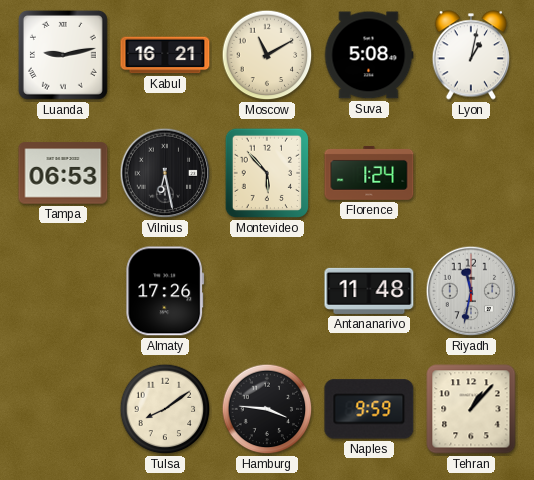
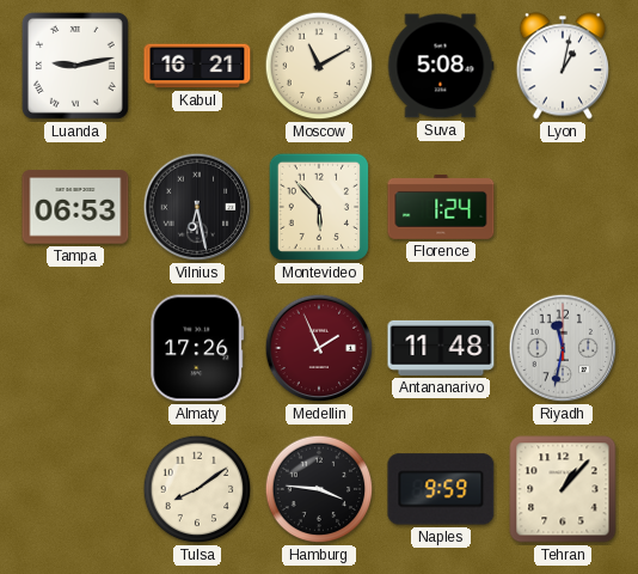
Medellin: none -> 1:56 (319, 348)
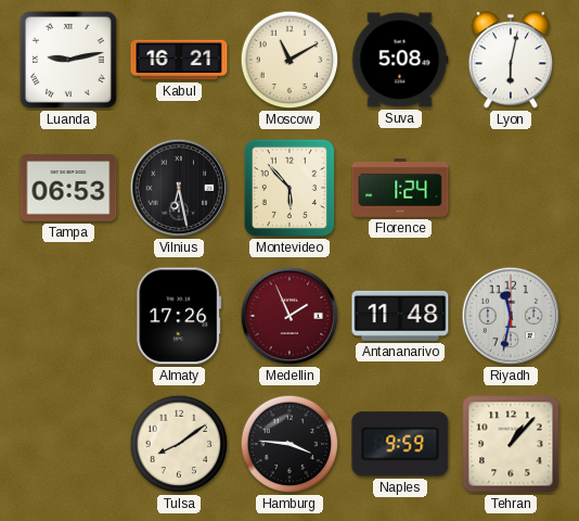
Lyon: 1:02 -> 6:02 (510, 60)
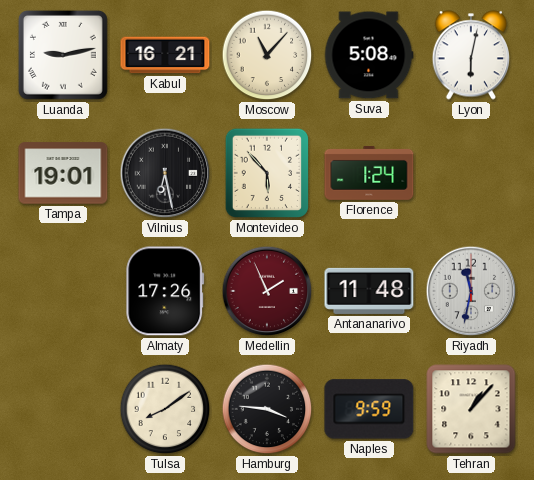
Moscow: 11:10 -> 11:07 (267, 55)
Tampa: 06:53 -> 19:01 (63, 173)
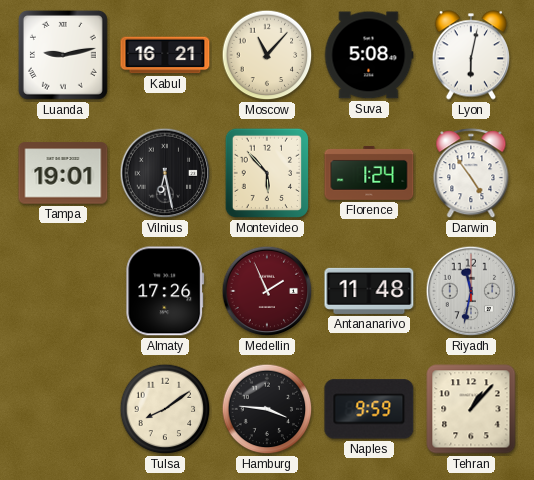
Darwin: none -> 4:54 (471, 174)
